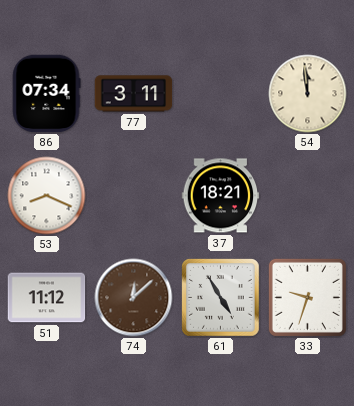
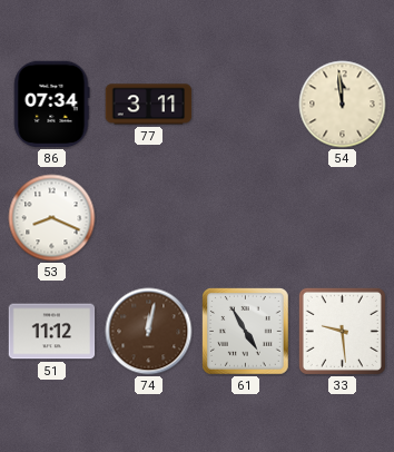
37: 18:21 -> none (221, 196)
74: 12:08 -> 12:02 (149, 332)
33: 9:33 -> 9:29 (342, 331)
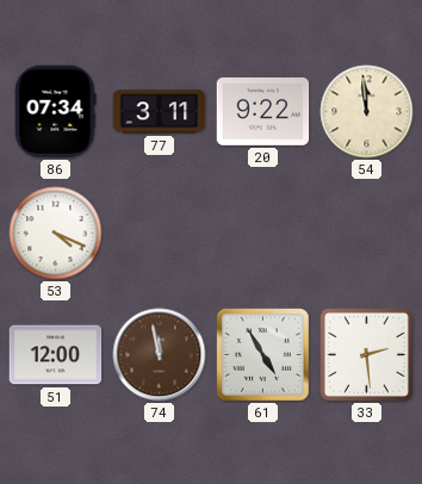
20: none -> 9:22 (263, 111)
53: 8:19 -> 4:19 (56, 234)
51: 11:12 -> 12:00 (56, 355)
74: 12:02 -> 11:58 (160, 355)
33: 9:29 -> 2:29 (366, 354)
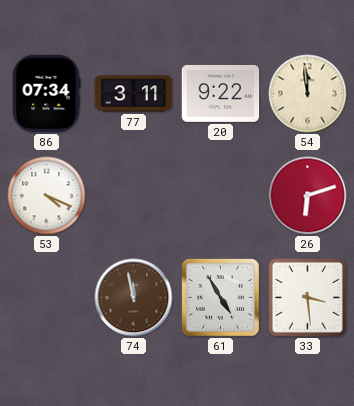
26: none -> 6:12 (308, 196)
51: 12:00 -> none (56, 355)
33: 2:29 -> 3:29 (307, 297)
